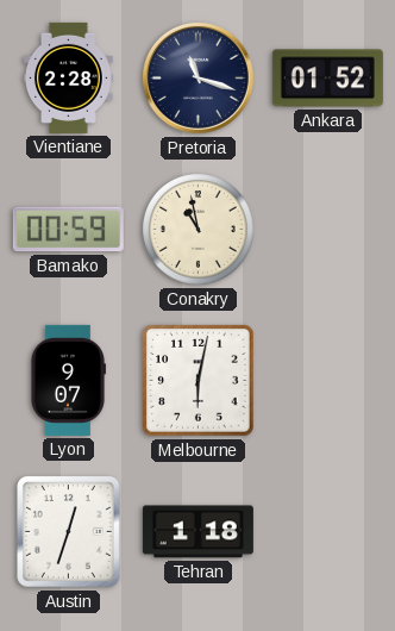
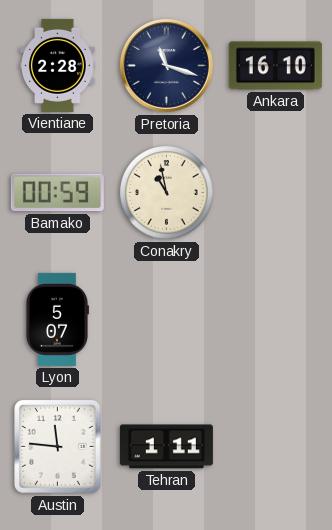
Ankara: 01:52 -> 16:10 (275, 66)
Lyon: 9:07 -> 5:07 (57, 319)
Melbourne: 6:02 -> none (199, 381)
Austin: 12:33 -> 11:46 (58, 447)
Tehran: 1:18 -> 1:11 (166, 447)
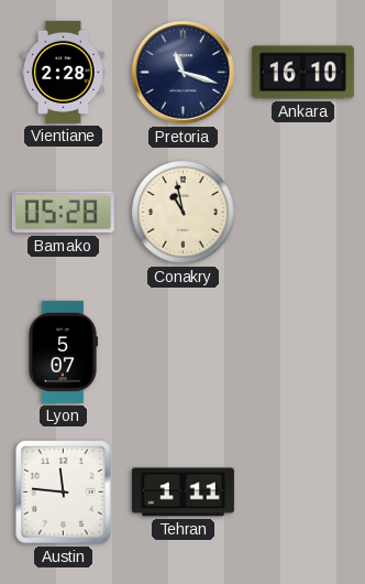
Bamako: 00:59 -> 05:28 (63, 213)
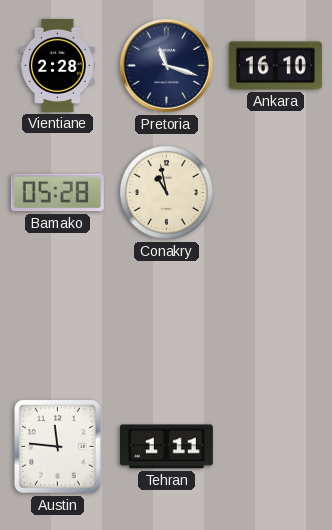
Lyon: 5:07 -> none (63, 352)
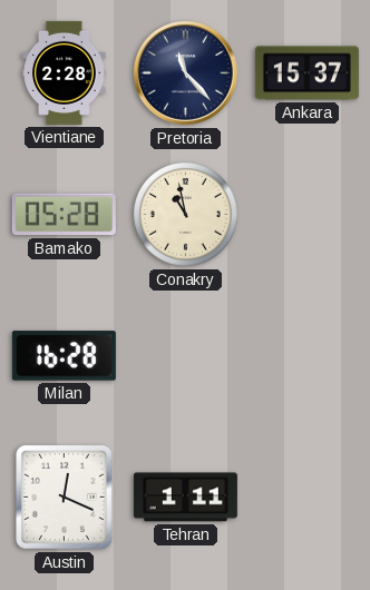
Pretoria: 11:18 -> 11:23 (185, 72)
Ankara: 16:10 -> 15:37 (306, 73)
Milan: none -> 16:28 (64, 356)
Austin: 11:46 -> 12:19 (65, 498)
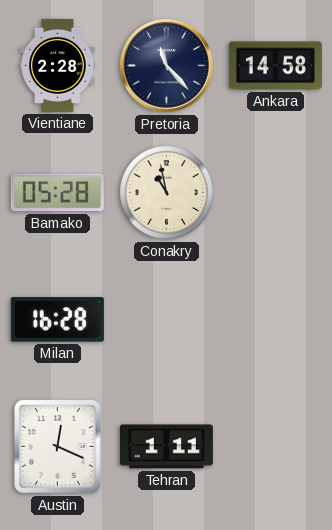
Ankara: 15:37 -> 14:58 (275, 66)
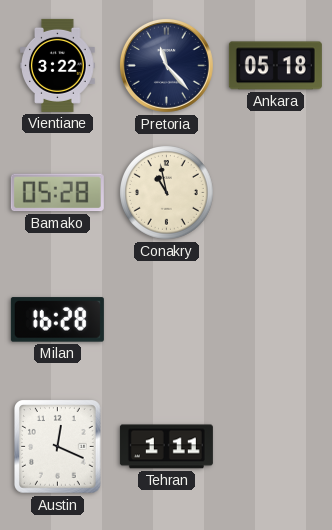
Vientiane: 2:28 -> 3:22 (58, 65)
Ankara: 14:58 -> 05:18 (275, 66)
